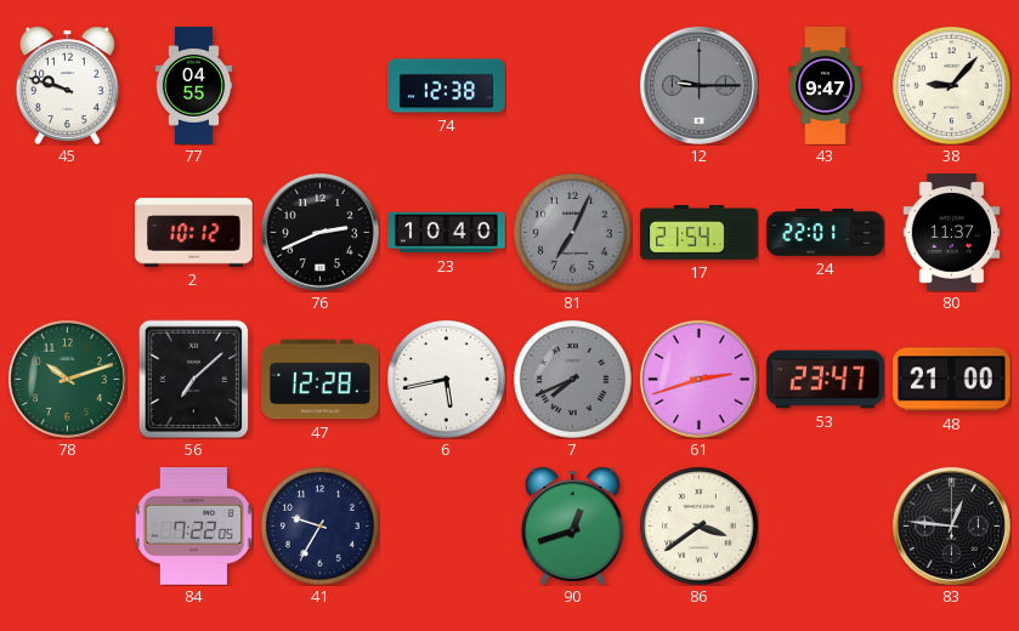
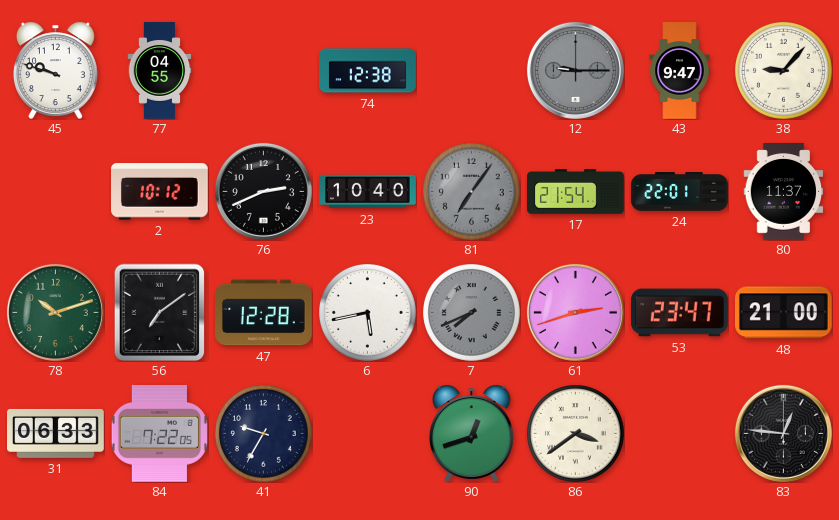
81: 7:04 -> 7:06 (472, 192)
56: 7:08 -> 7:09 (160, 312)
31: none -> 06:33 (56, 433)
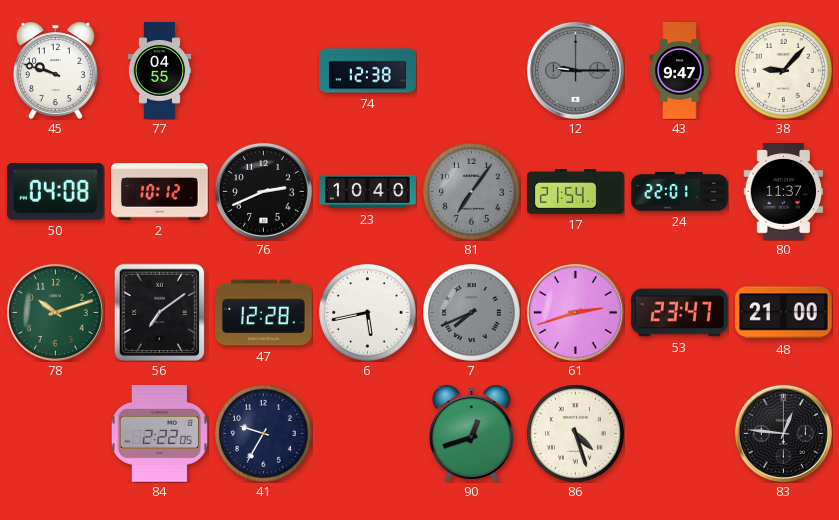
50: none -> 04:08 (55, 192)
31: 06:33 -> none (56, 433)
84: 7:22 -> 2:22 (159, 434)
86: 3:39 -> 4:27 (576, 434)
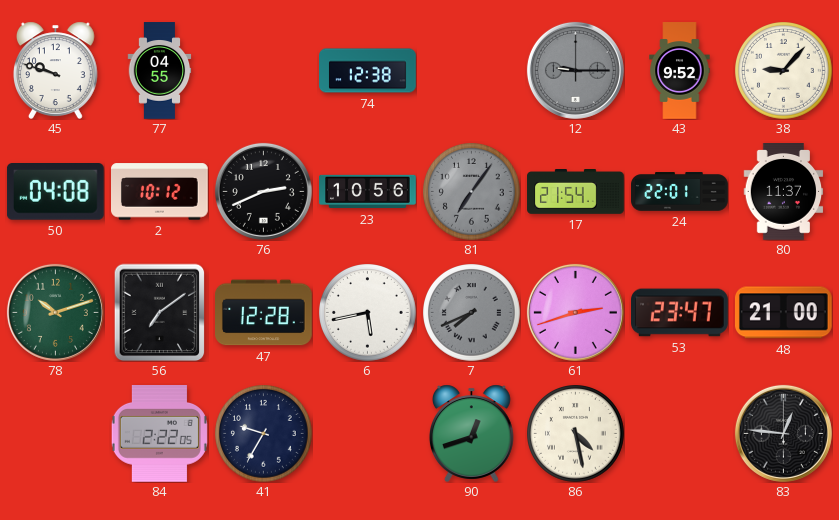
43: 9:47 -> 9:52 (680, 71)
23: 10:40 -> 10:56 (368, 192)
86: 4:27 -> 4:28 (576, 434)
